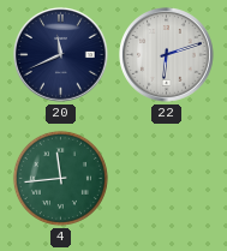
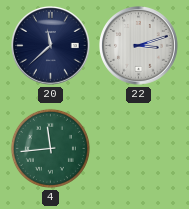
20: 11:41 -> 11:38 (51, 46)
22: 6:12 -> 3:12 (139, 46)
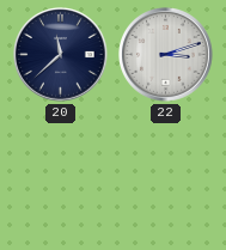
4: 11:44 -> none (50, 148)
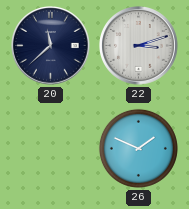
26: none -> 1:49 (138, 148)
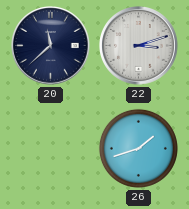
26: 1:49 -> 1:42 (138, 148)
